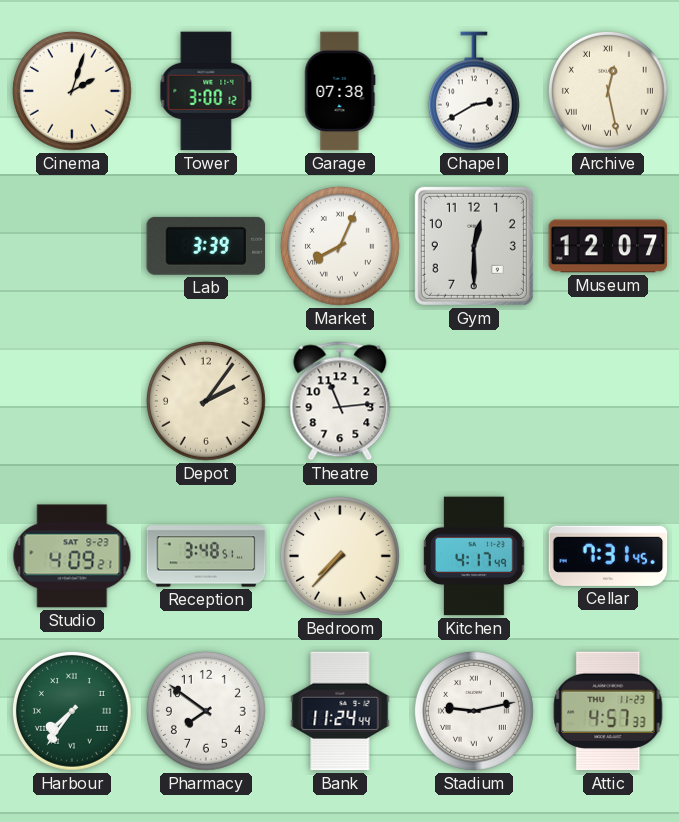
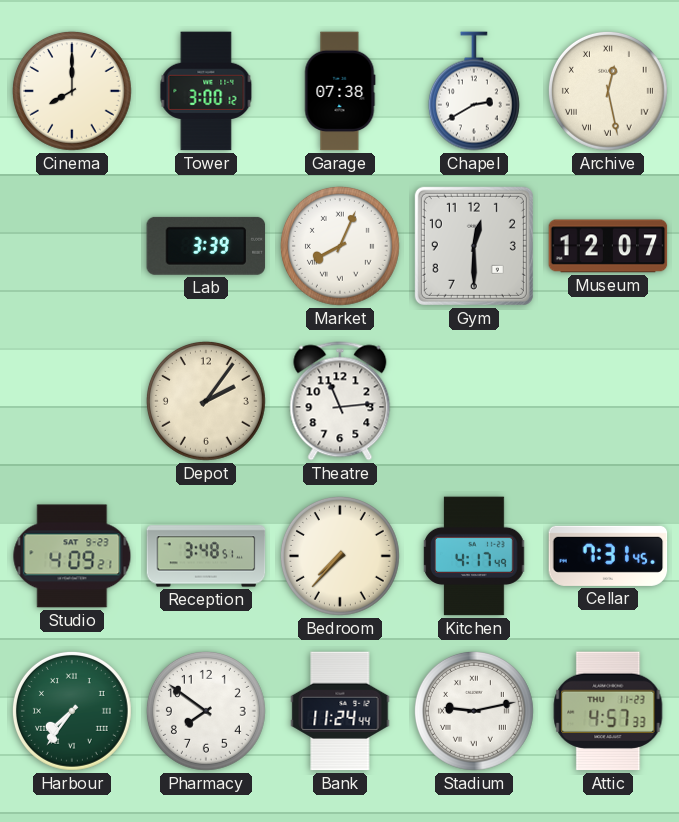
Cinema: 2:03 -> 8:00 (72, 91)
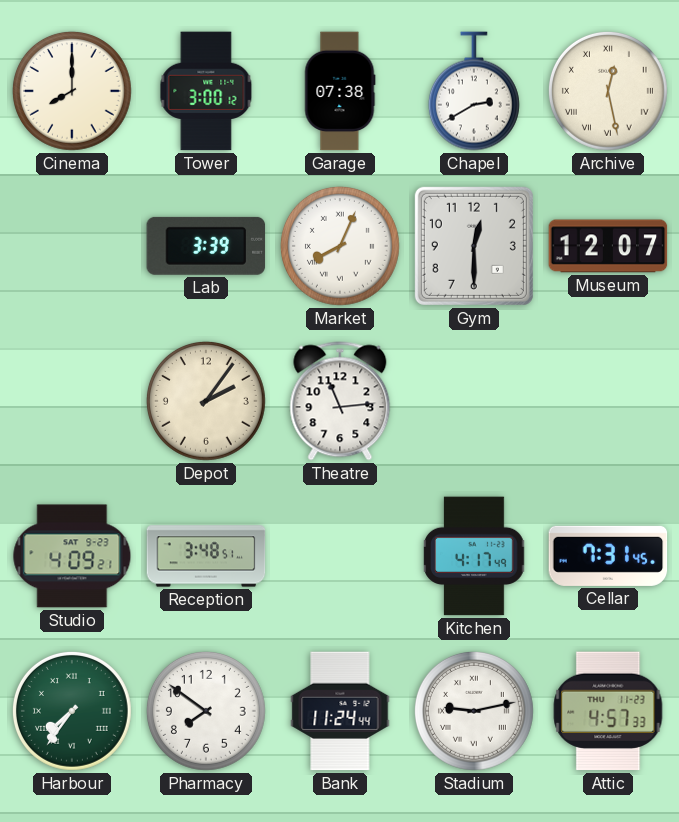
Bedroom: 7:37 -> none (340, 556)
